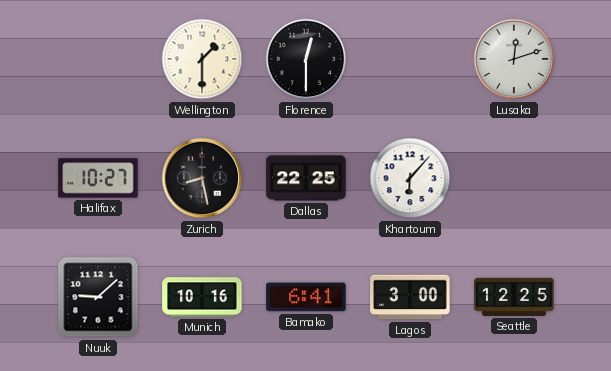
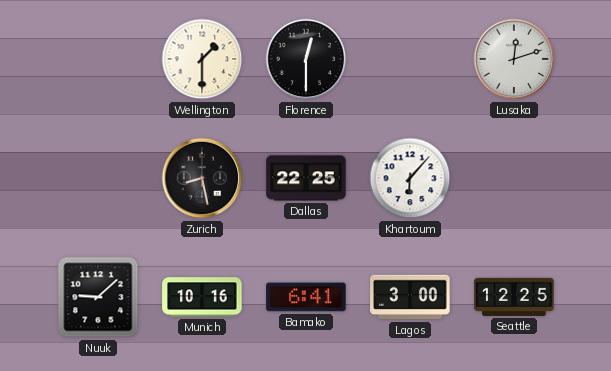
Halifax: 10:27 -> none (98, 178)
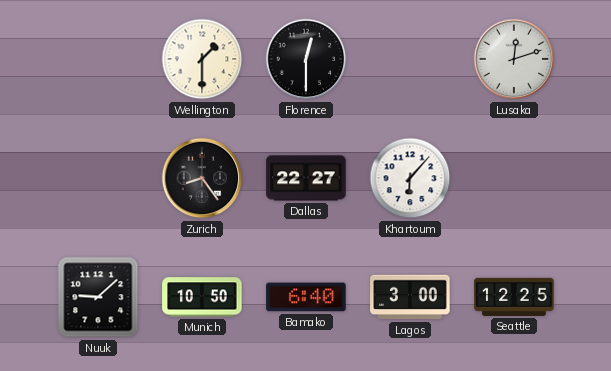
Zurich: 8:28 -> 8:24 (202, 178)
Dallas: 22:25 -> 22:27 (306, 178)
Munich: 10:16 -> 10:50 (202, 297)
Bamako: 6:41 -> 6:40 (306, 297)
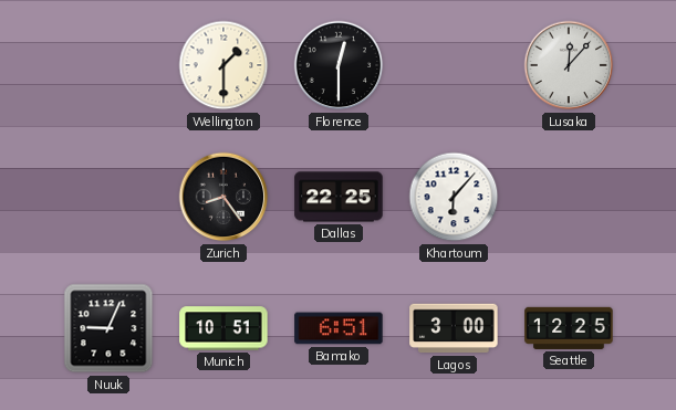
Lusaka: 12:12 -> 12:07 (569, 65)
Dallas: 22:27 -> 22:25 (339, 197)
Nuuk: 9:08 -> 9:04 (108, 328)
Munich: 10:50 -> 10:51 (223, 328)
Bamako: 6:40 -> 6:51 (339, 328)
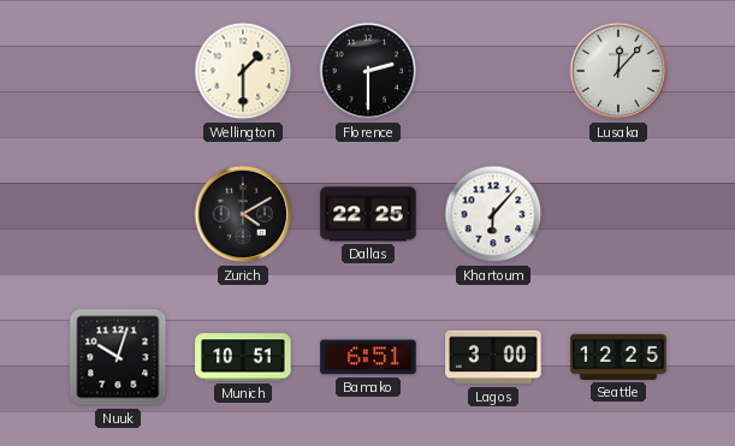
Florence: 12:30 -> 2:30 (368, 71)
Zurich: 8:24 -> 4:10 (243, 214)
Nuuk: 9:04 -> 10:03 (118, 357)
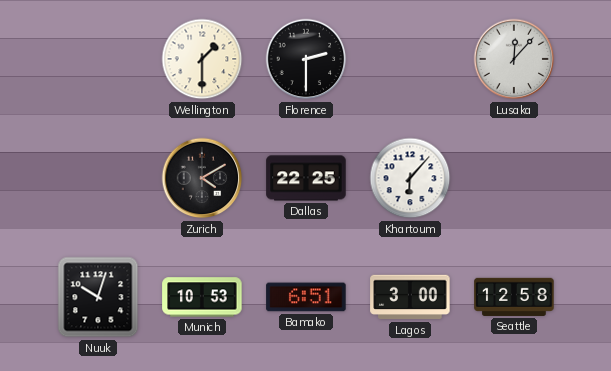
Munich: 10:51 -> 10:53 (202, 297)
Seattle: 12:25 -> 12:58 (514, 297)
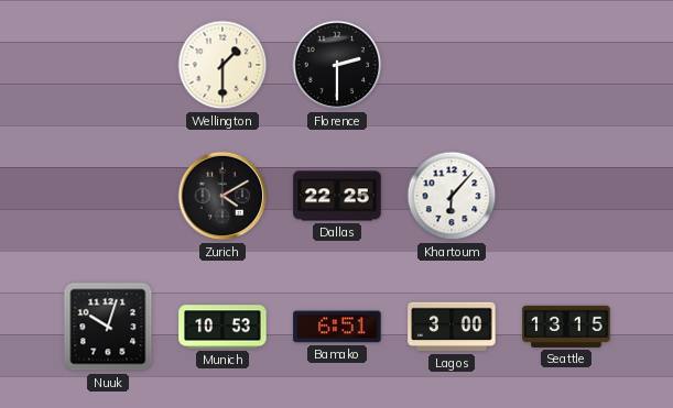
Lusaka: 12:07 -> none (514, 59)
Seattle: 12:58 -> 13:15 (566, 327)
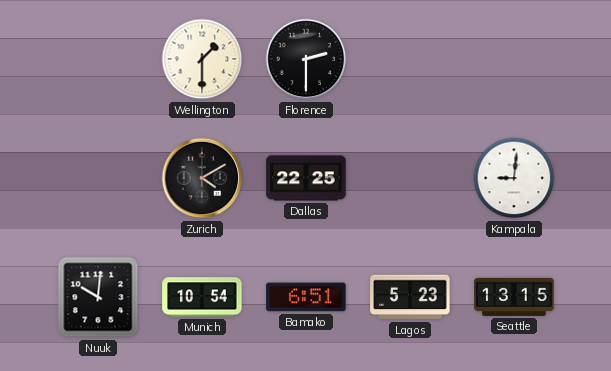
Khartoum: 6:07 -> none (452, 196)
Kampala: none -> 9:01 (514, 178)
Nuuk: 10:03 -> 10:01 (98, 297)
Munich: 10:53 -> 10:54 (202, 297)
Lagos: 3:00 -> 5:23 (410, 297)
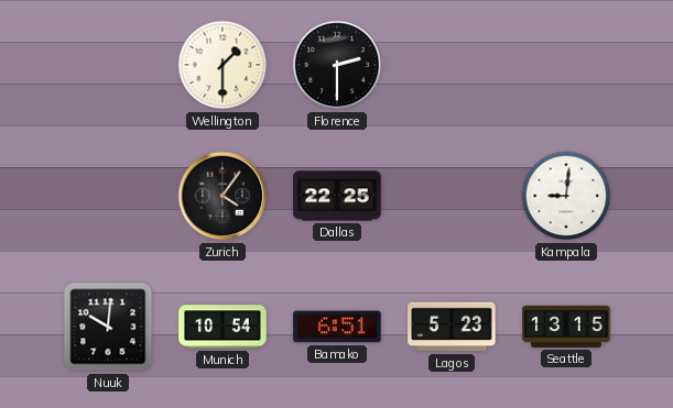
Zurich: 4:10 -> 4:06 (222, 196)
